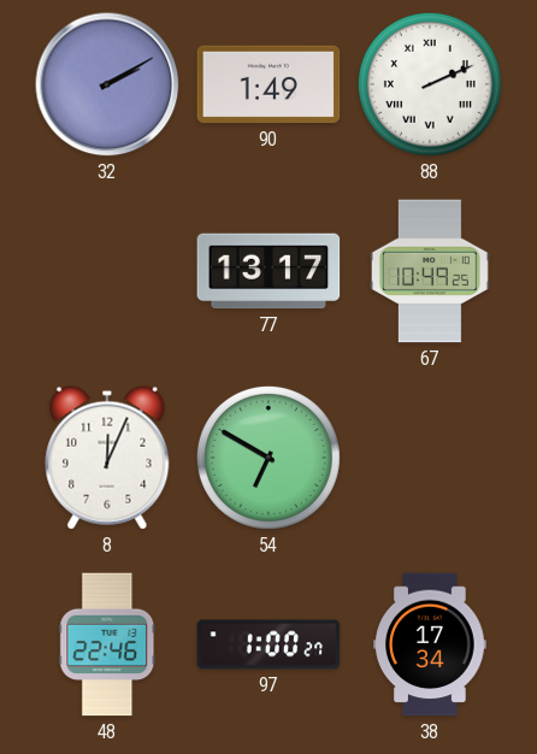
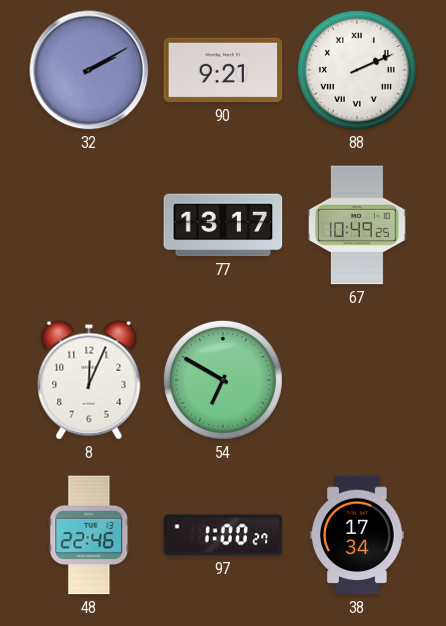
90: 1:49 -> 9:21 (223, 70)
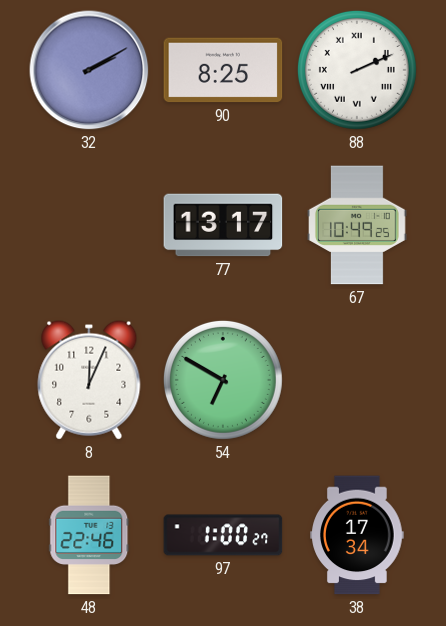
90: 9:21 -> 8:25 (223, 70)
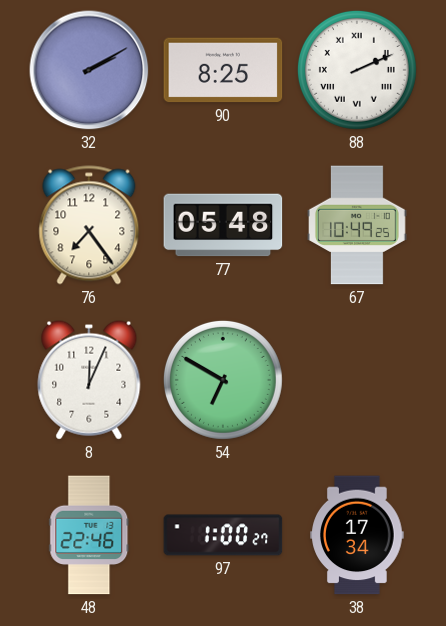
76: none -> 7:24 (89, 225)
77: 13:17 -> 05:48 (223, 225)
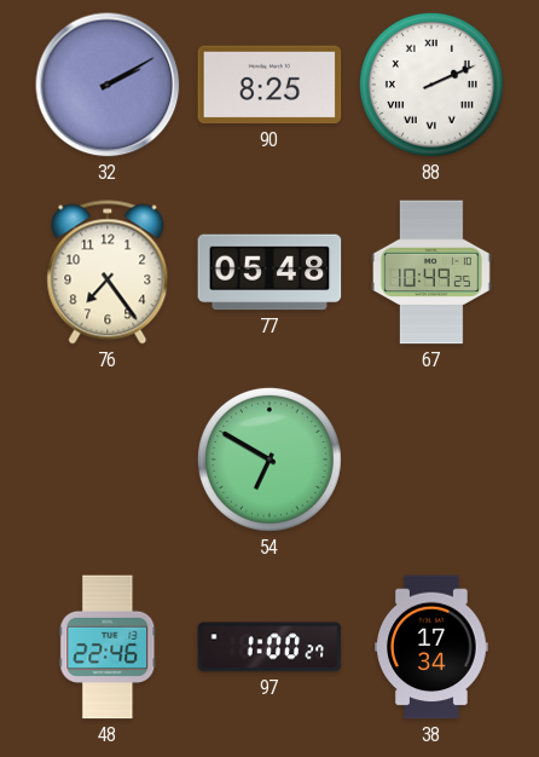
8: 12:04 -> none (89, 380)
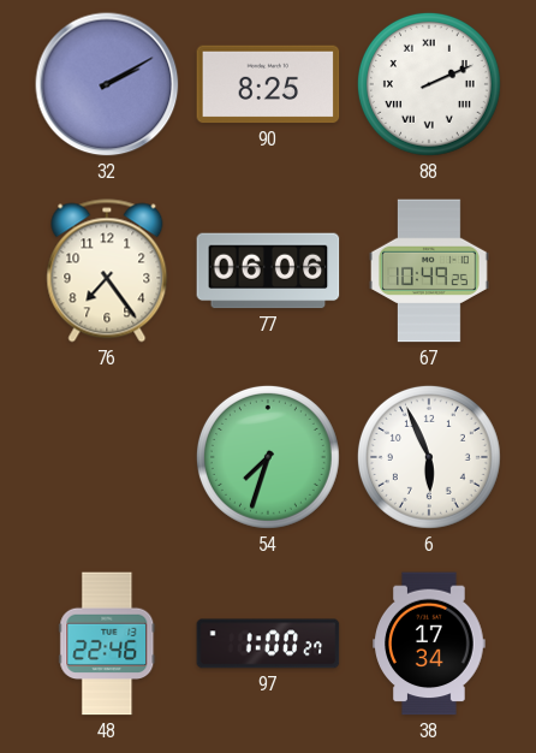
77: 05:48 -> 06:06 (268, 271)
54: 6:50 -> 7:33 (268, 457)
6: none -> 5:56 (429, 457)
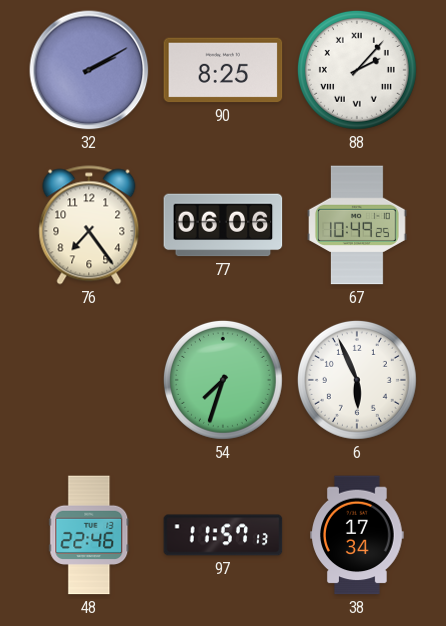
88: 2:11 -> 2:07 (357, 70)
97: 1:00 -> 11:57 (223, 535)
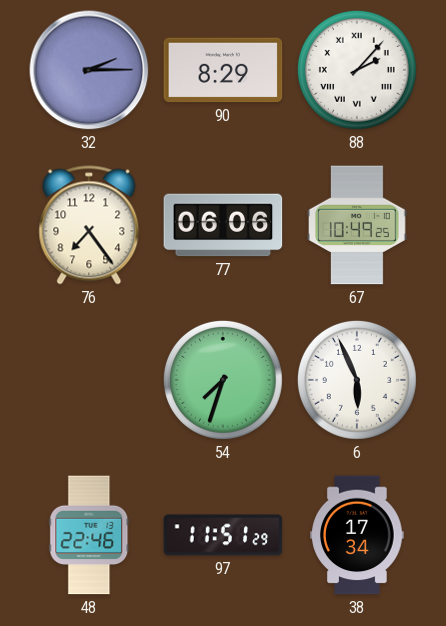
32: 2:10 -> 2:15 (89, 70)
90: 8:25 -> 8:29 (223, 70)
97: 11:57 -> 11:51 (223, 535)
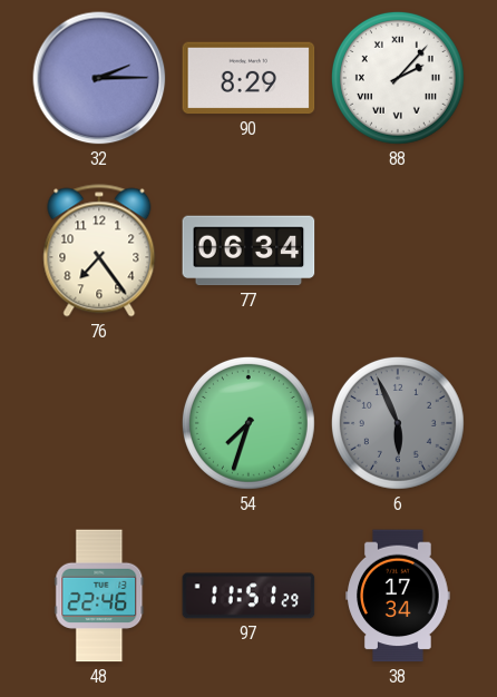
77: 06:06 -> 06:34 (248, 251)
67: 10:49 -> none (358, 225)
6 dial: white -> grey (398, 423)
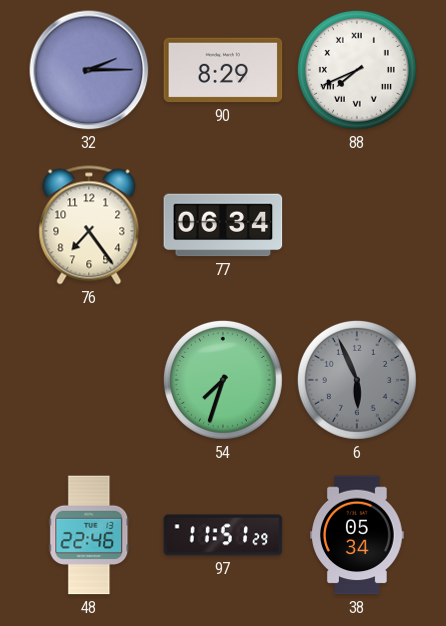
88: 2:07 -> 7:41 (357, 70)
38: 17:34 -> 05:34 (357, 535)
